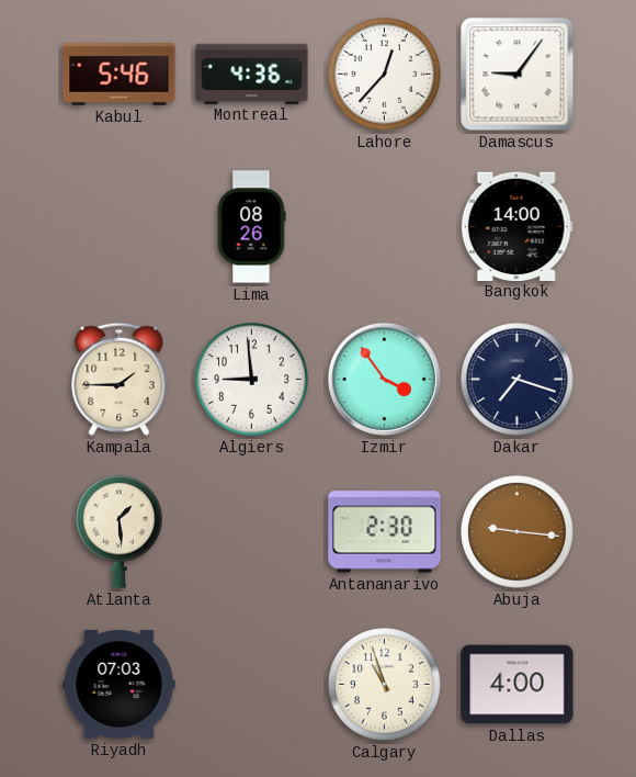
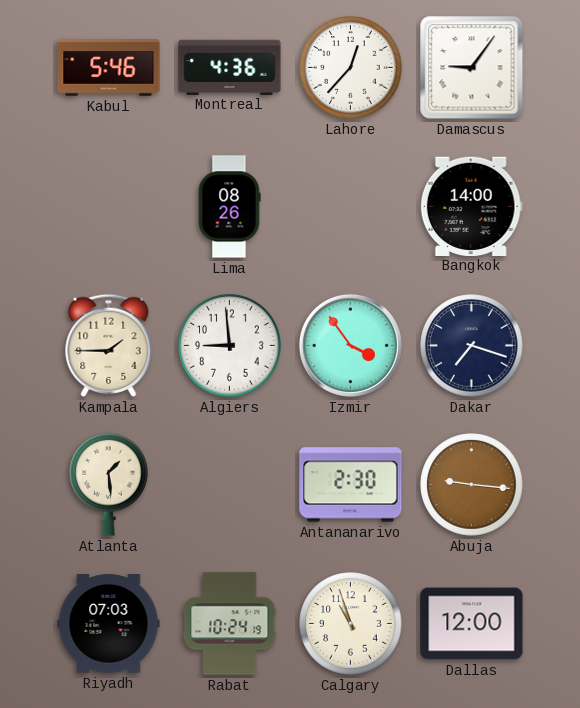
Rabat: none -> 10:24 (230, 624)
Dallas: 4:00 -> 12:00 (472, 624)
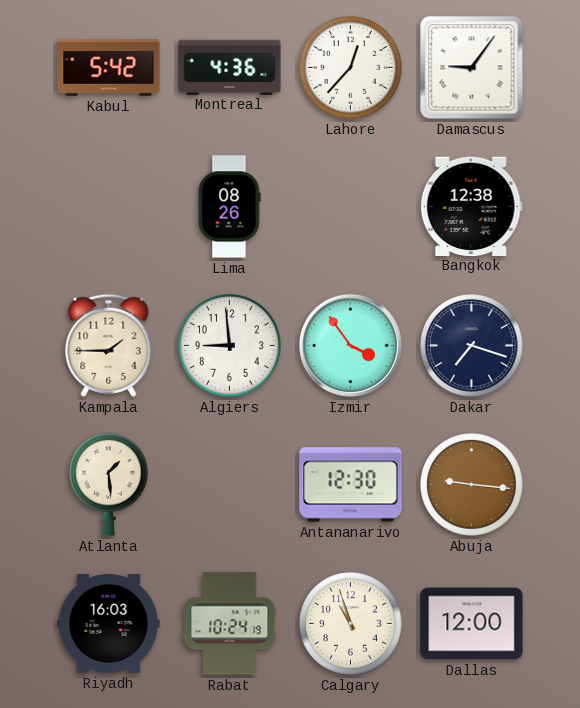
Kabul: 5:46 -> 5:42 (109, 68)
Bangkok: 14:00 -> 12:38 (471, 206)
Antananarivo: 2:30 -> 12:30 (351, 485)
Riyadh: 07:03 -> 16:03 (109, 624)
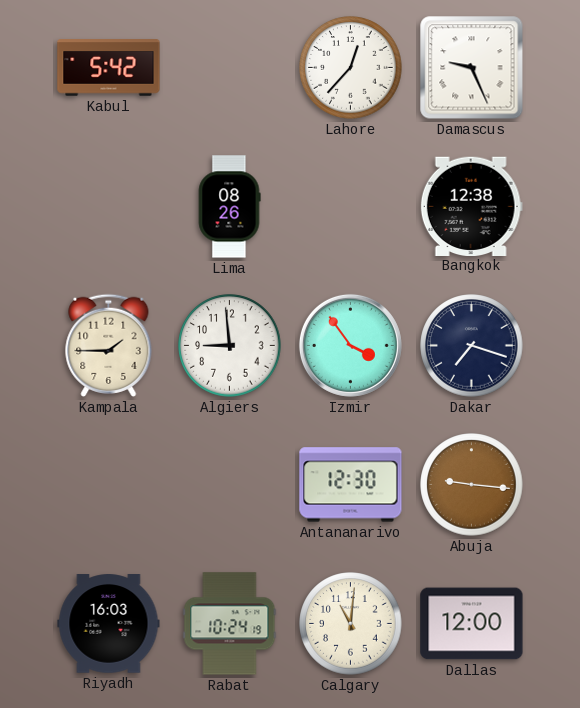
Montreal: 4:36 -> none (230, 67)
Damascus: 9:06 -> 9:26 (472, 68)
Atlanta: 1:29 -> none (109, 484)
Calgary: 10:57 -> 11:01 (351, 624)
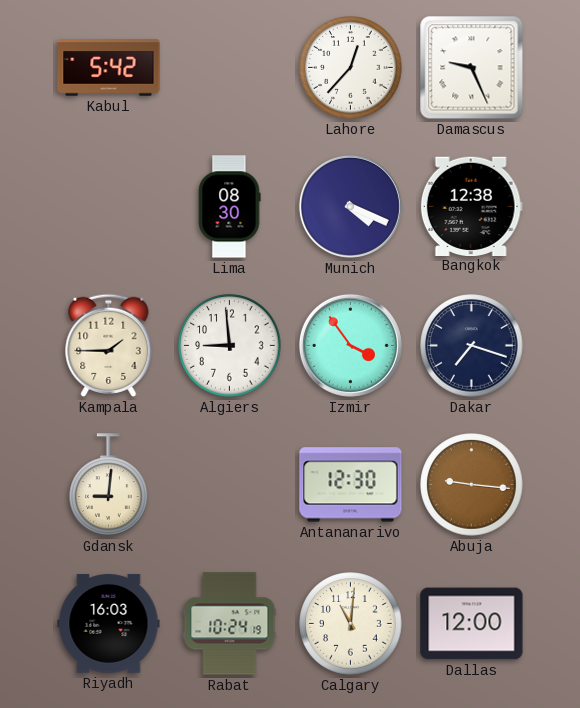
Lima: 08:26 -> 08:30 (229, 207)
Munich: none -> 4:19 (350, 206)
Gdansk: none -> 9:01 (109, 485)
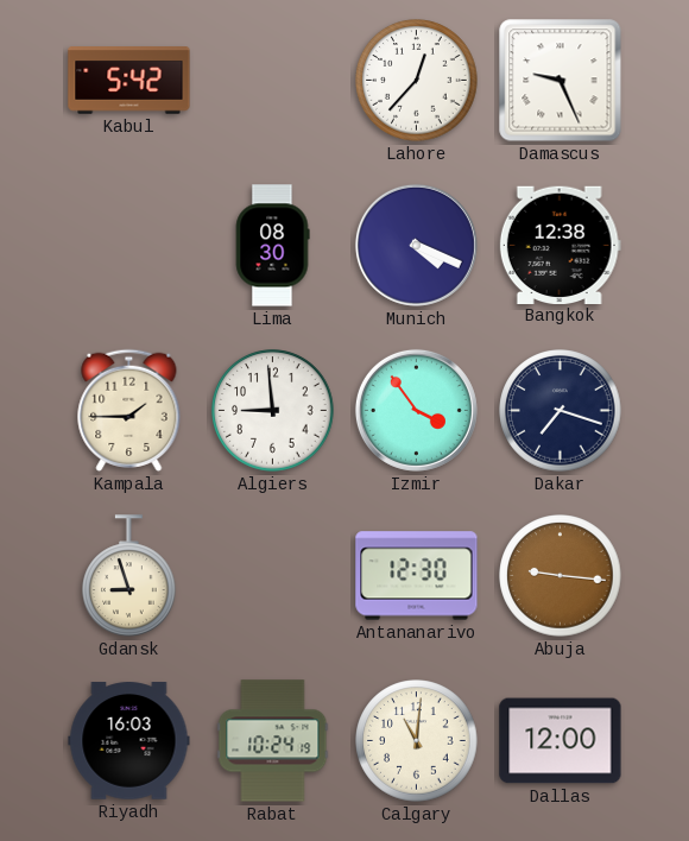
Gdansk: 9:01 -> 8:57 (129, 576)
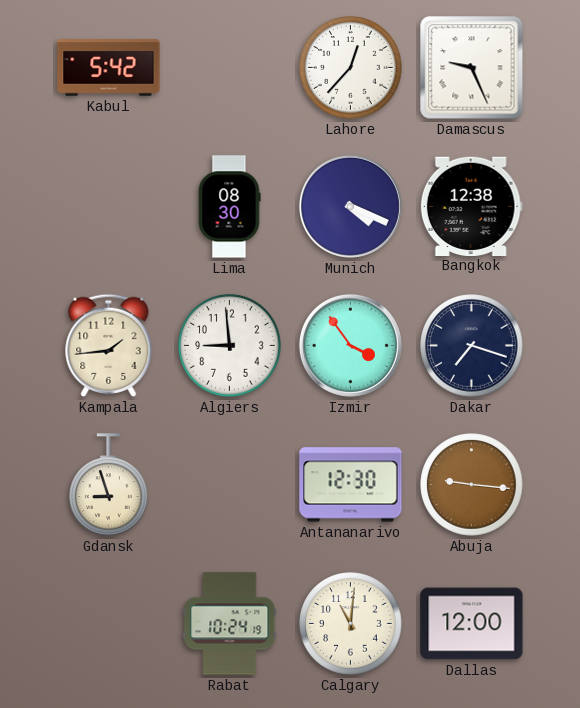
Kampala: 1:45 -> 1:44 (109, 345)
Riyadh: 16:03 -> none (129, 741)
